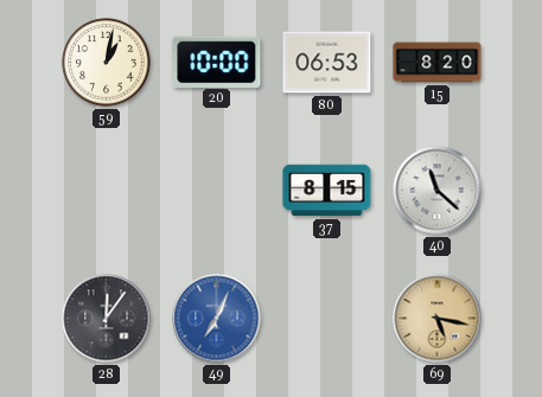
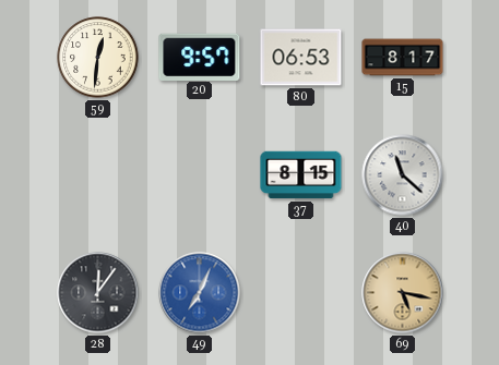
59: 1:02 -> 12:31 (98, 58)
20: 10:00 -> 9:57 (200, 57)
15: 8:20 -> 8:17 (403, 58)
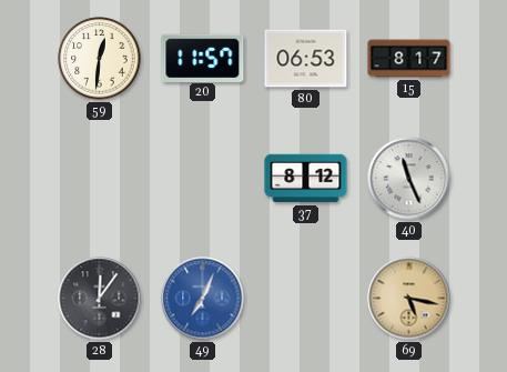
20: 9:57 -> 11:57 (203, 58)
37: 8:15 -> 8:12 (306, 179)
40: 11:22 -> 11:26 (409, 179)
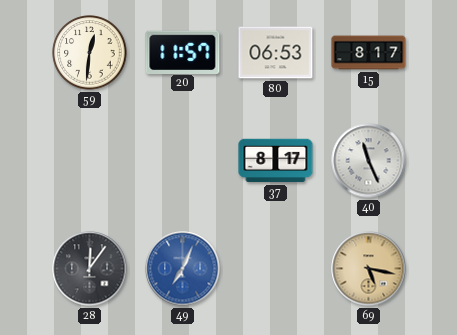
37: 8:12 -> 8:17 (276, 161)
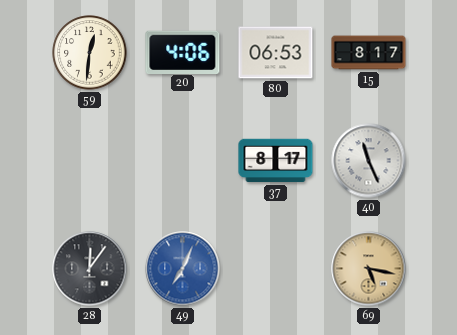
20: 11:57 -> 4:06 (183, 52)
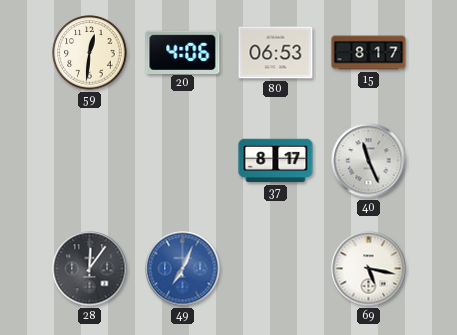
69 dial: champagne -> white (369, 269)
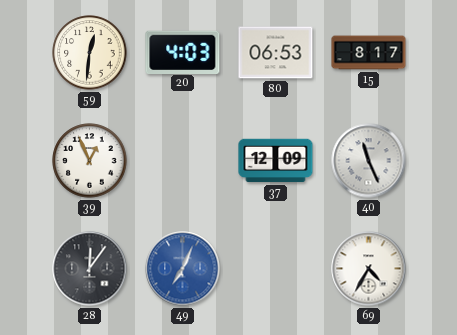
20: 4:06 -> 4:03 (183, 52)
39: none -> 12:56 (90, 161)
37: 8:17 -> 12:09 (276, 161)
69: 5:17 -> 4:35 (369, 269)
